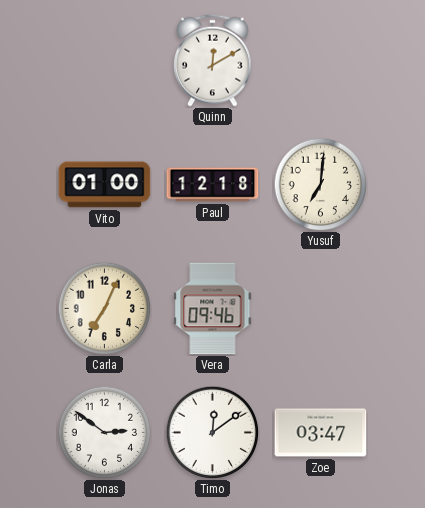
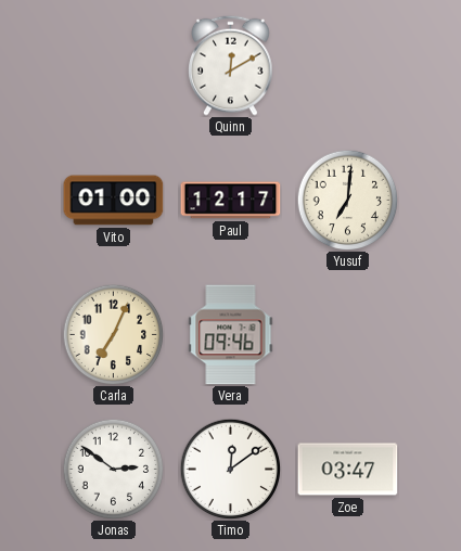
Paul: 12:18 -> 12:17 (231, 201)
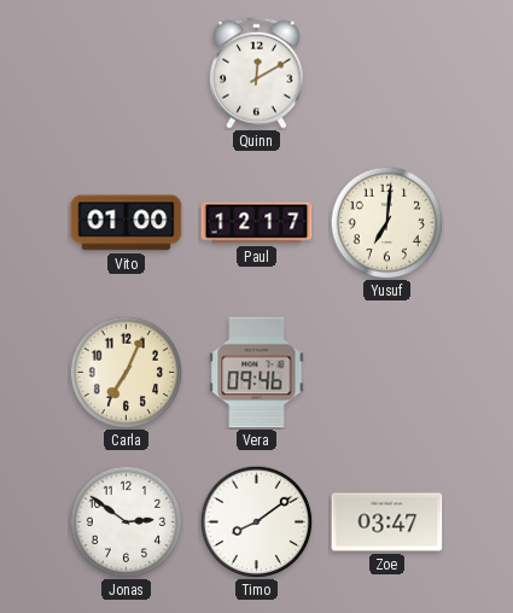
Timo: 12:09 -> 8:09 (256, 521)
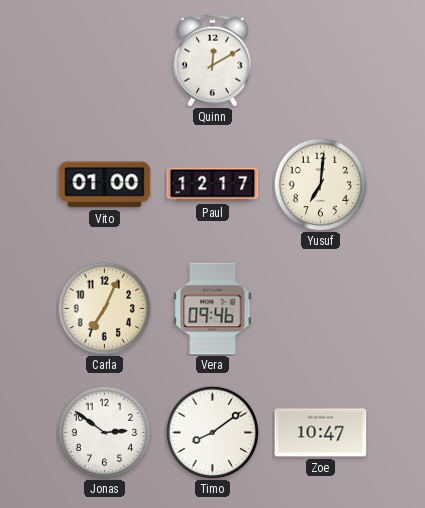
Zoe: 03:47 -> 10:47 (321, 433)
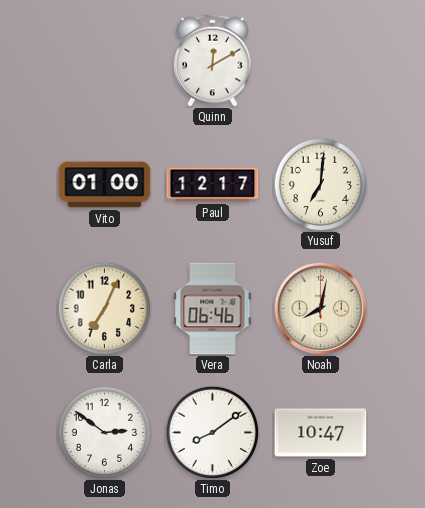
Vera: 09:46 -> 06:46 (213, 309)
Noah: none -> 8:02 (320, 308)
